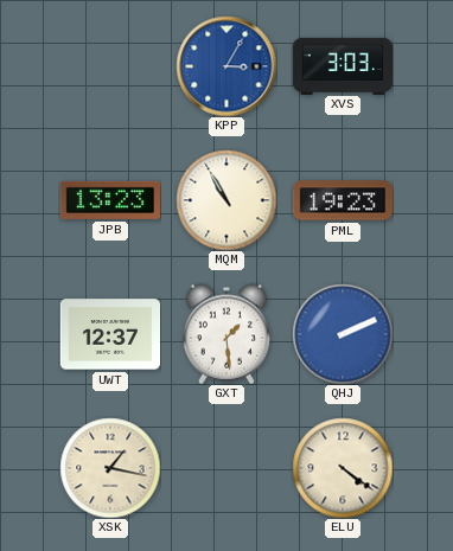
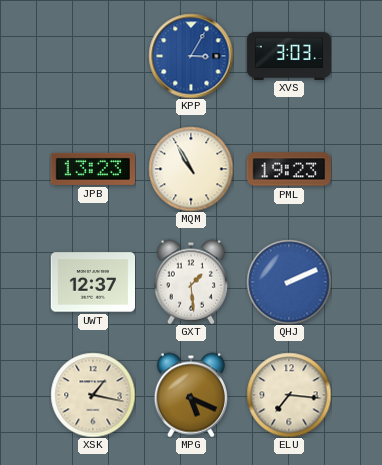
MPG: none -> 5:19 (191, 395)
ELU: 4:21 -> 7:16 (289, 395)
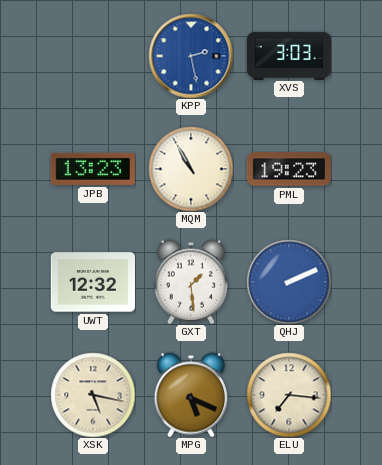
KPP: 3:05 -> 2:28 (191, 56)
UWT: 12:37 -> 12:32 (92, 282)
XSK: 1:17 -> 5:17 (93, 395)
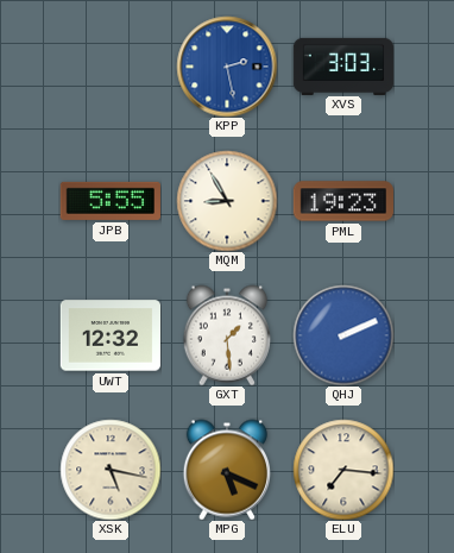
JPB: 13:23 -> 5:55 (109, 201)
MQM: 10:55 -> 8:55 (227, 201)
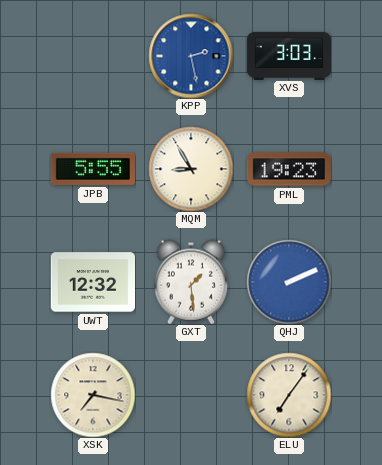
XSK: 5:17 -> 7:17 (93, 395)
MPG: 5:19 -> none (227, 470)
ELU: 7:16 -> 7:06 (289, 395)
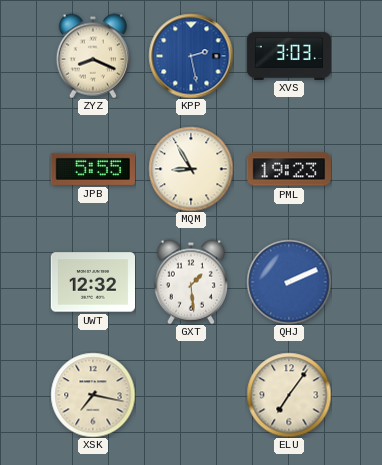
ZYZ: none -> 8:19 (93, 56)
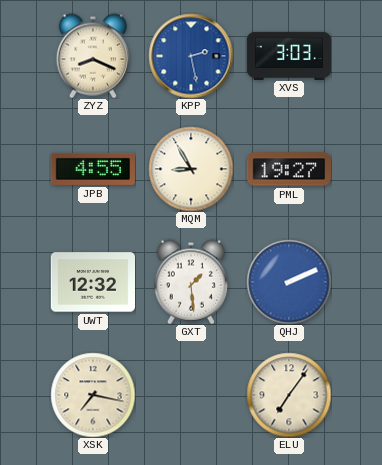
JPB: 5:55 -> 4:55 (92, 169)
PML: 19:23 -> 19:27 (288, 169)
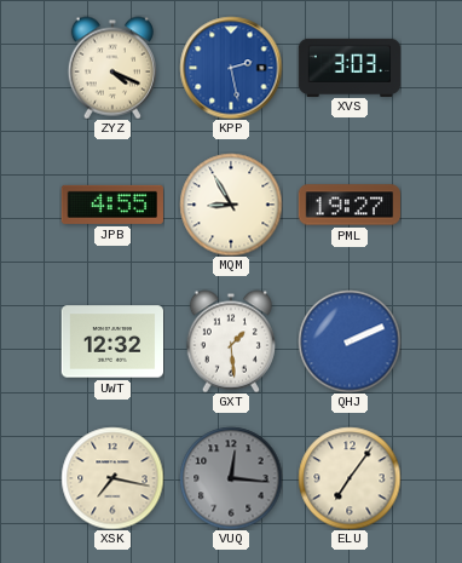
ZYZ: 8:19 -> 4:19 (112, 68)
VUQ: none -> 12:16 (231, 478)
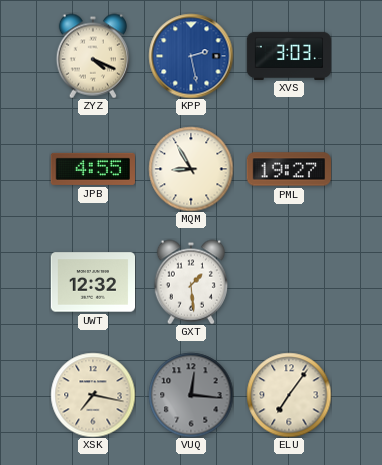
QHJ: 2:11 -> none (350, 341)
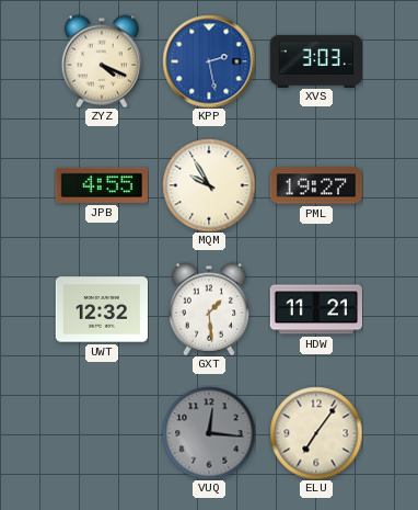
MQM: 8:55 -> 9:55 (209, 185)
HDW: none -> 11:21 (315, 309)
XSK: 7:17 -> none (93, 395)
